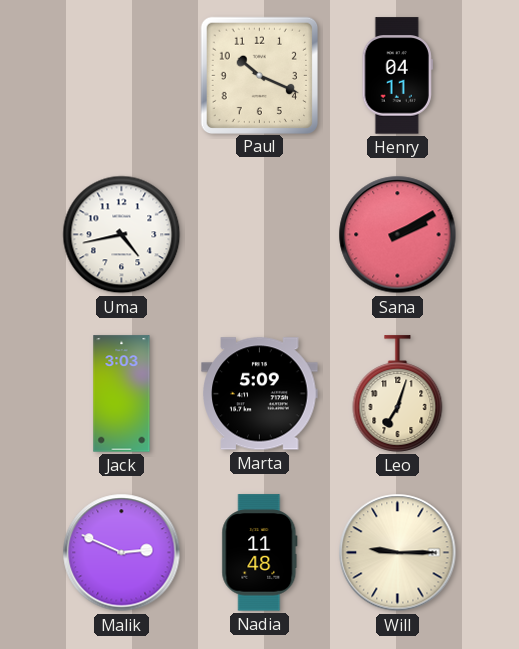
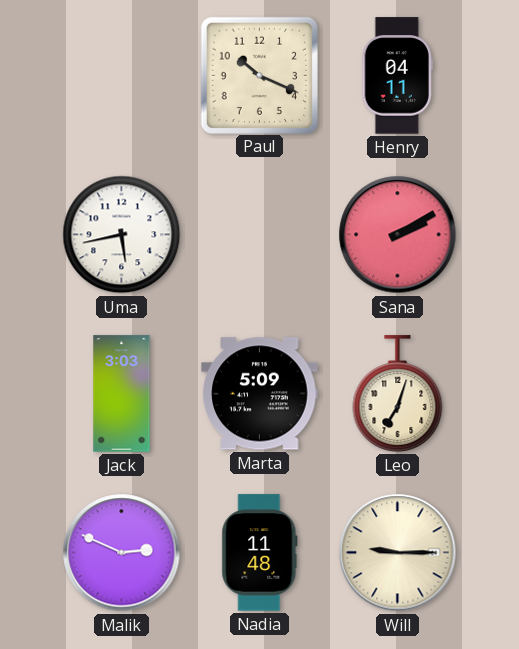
Uma: 4:43 -> 5:43 (122, 235)
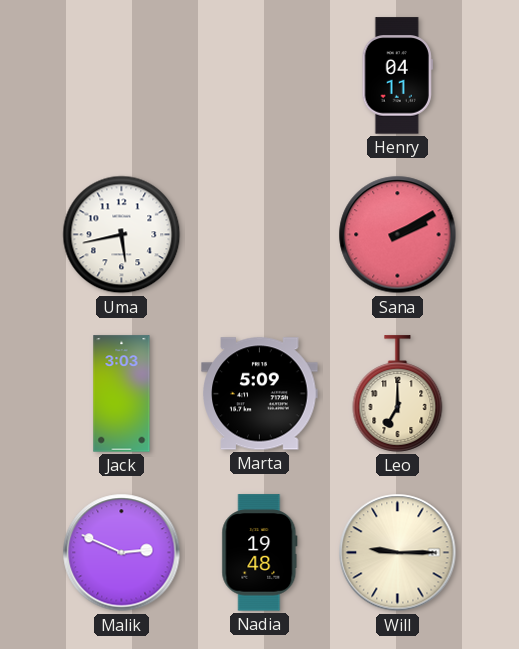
Paul: 10:19 -> none (259, 75)
Leo: 7:03 -> 7:00 (398, 394)
Nadia: 11:48 -> 19:48 (260, 553)
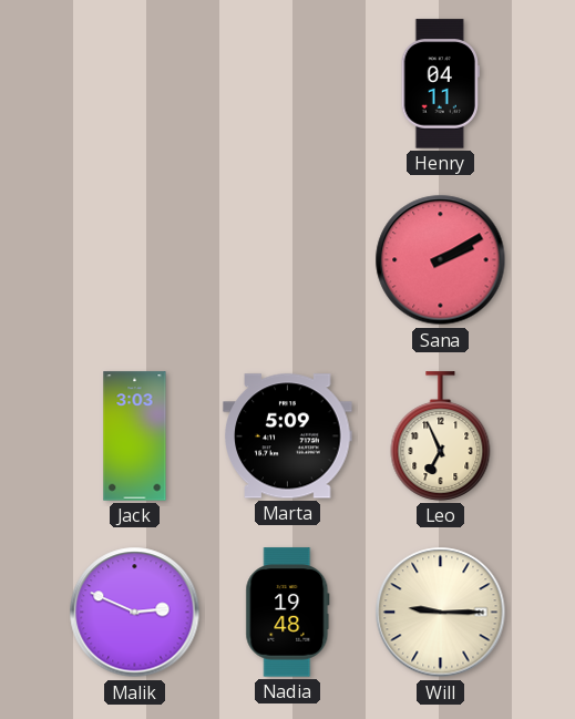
Uma: 5:43 -> none (122, 235)
Leo: 7:00 -> 6:56 (441, 436)
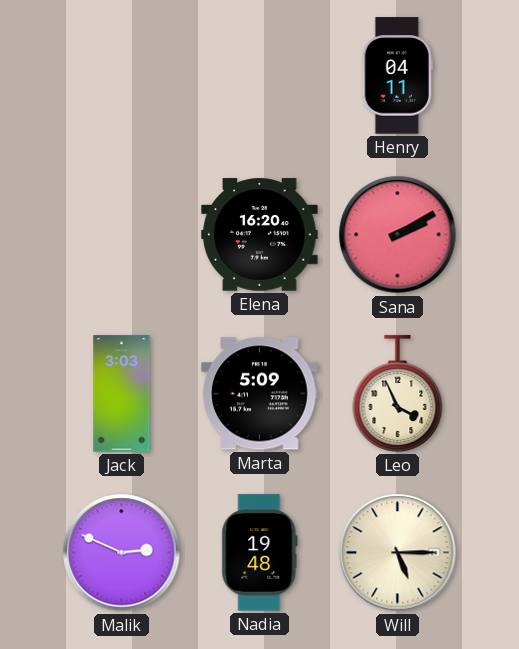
Elena: none -> 16:20 (260, 235)
Leo: 6:56 -> 3:56 (398, 394)
Will: 9:15 -> 5:15 (398, 553)
